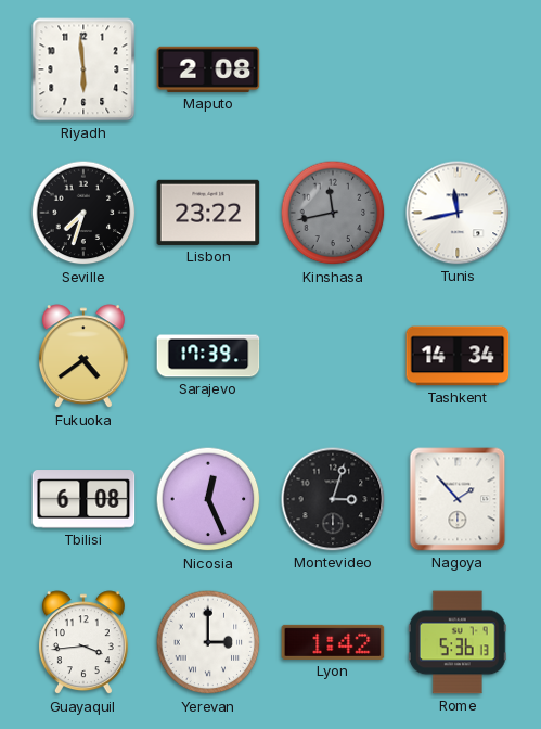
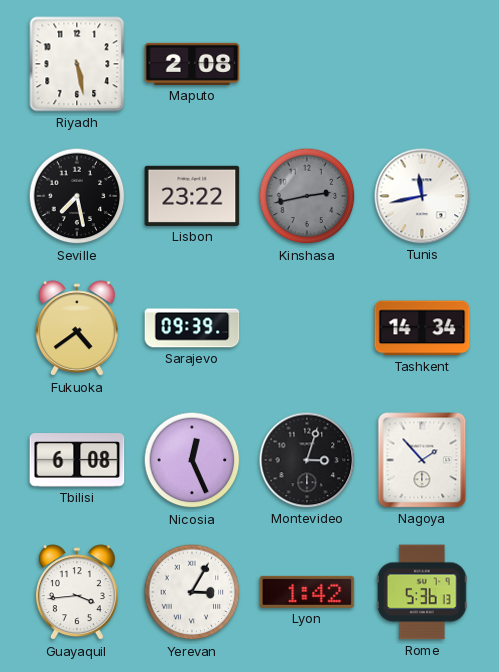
Riyadh: 5:59 -> 5:28 (77, 64)
Seville: 7:33 -> 7:28 (77, 196)
Kinshasa: 11:43 -> 2:43 (307, 196)
Sarajevo: 17:39 -> 09:39 (192, 328)
Yerevan: 3:00 -> 3:05 (192, 592)
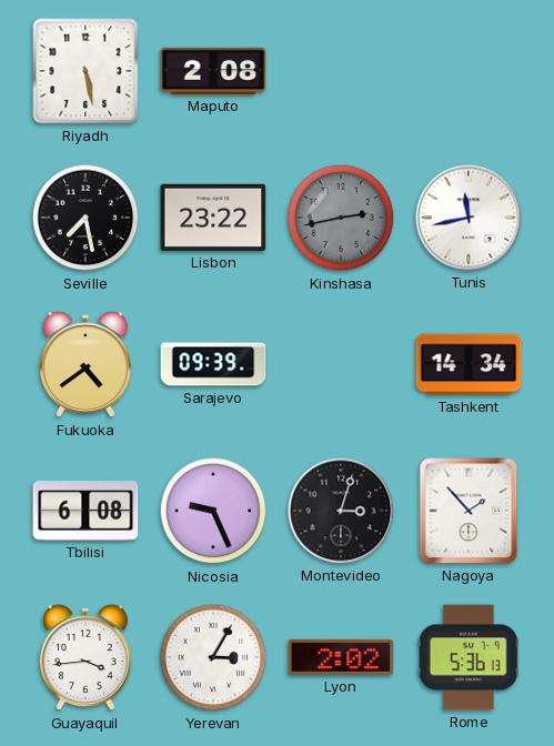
Nicosia: 12:26 -> 9:26 (213, 511)
Lyon: 1:42 -> 2:02 (341, 657)
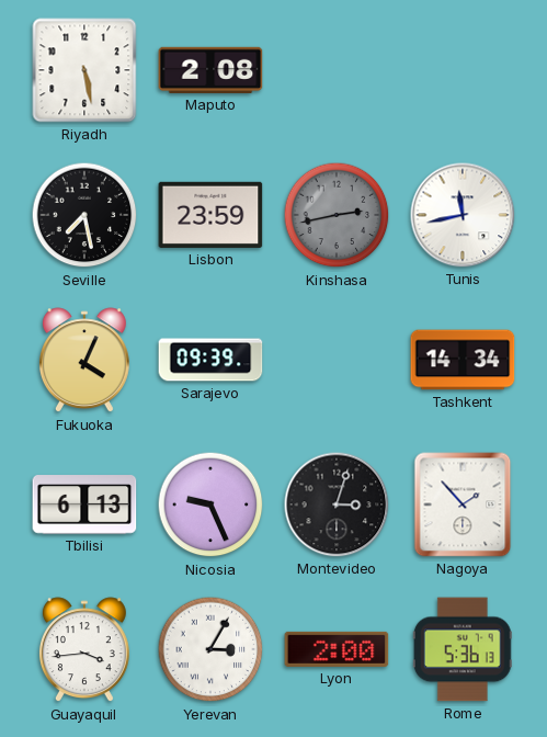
Lisbon: 23:22 -> 23:59 (210, 215)
Fukuoka: 4:39 -> 4:04 (84, 361)
Tbilisi: 6:08 -> 6:13 (84, 504)
Lyon: 2:02 -> 2:00 (337, 649)
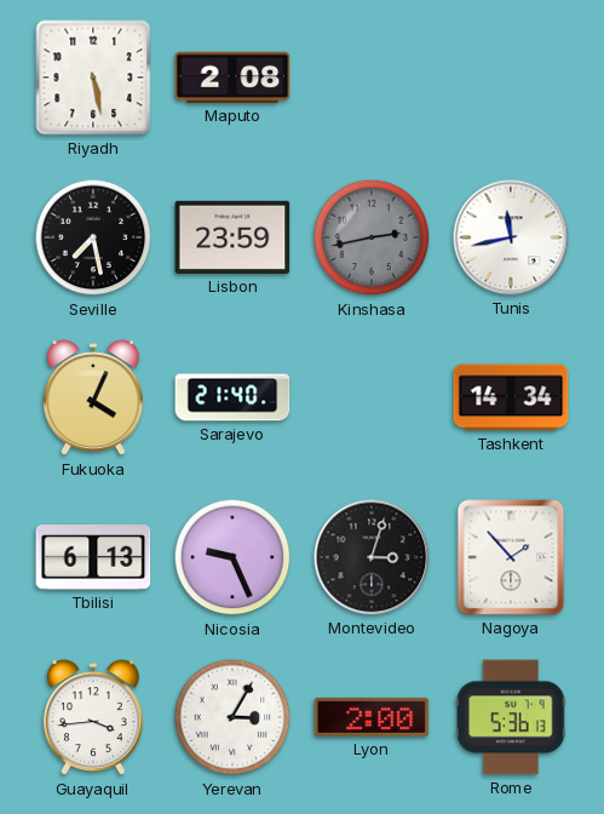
Sarajevo: 09:39 -> 21:40 (232, 397)
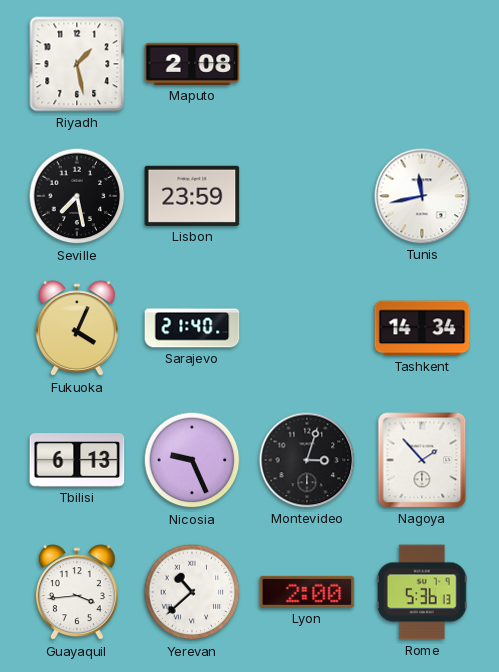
Riyadh: 5:28 -> 1:28 (77, 64)
Kinshasa: 2:43 -> none (372, 237)
Yerevan: 3:05 -> 10:38 (192, 592)
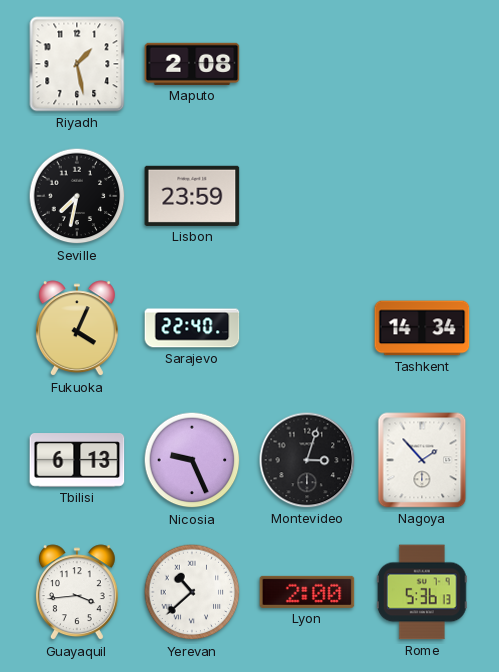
Seville: 7:28 -> 7:32 (77, 196)
Tunis: 11:43 -> none (422, 196)
Sarajevo: 21:40 -> 22:40 (192, 328)
